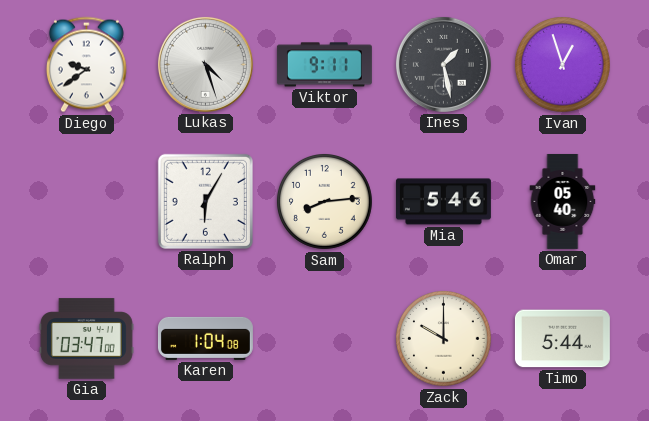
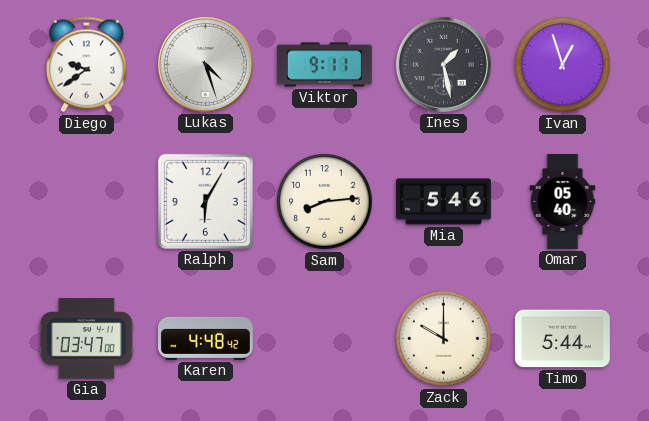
Karen: 1:04 -> 4:48 (205, 338)
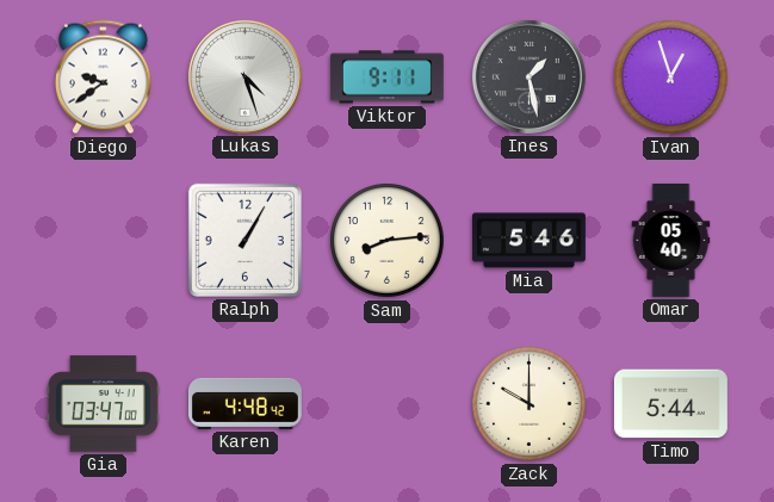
Ralph: 6:05 -> 1:05 (244, 240)
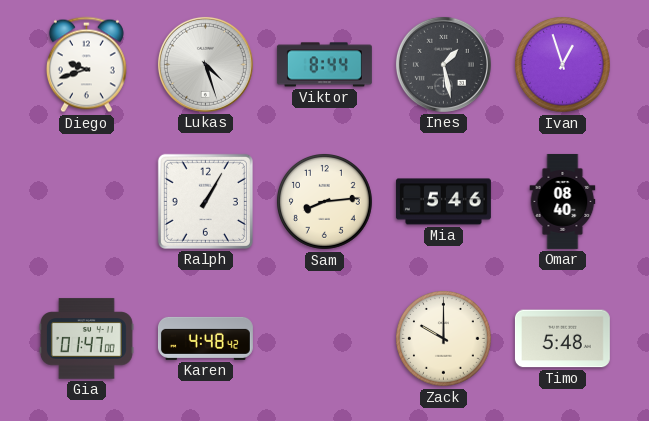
Diego: 9:39 -> 9:42 (86, 65)
Viktor: 9:11 -> 8:44 (324, 65)
Omar: 05:40 -> 08:40 (563, 201)
Gia: 03:47 -> 01:47 (86, 339)
Timo: 5:44 -> 5:48 (562, 339)
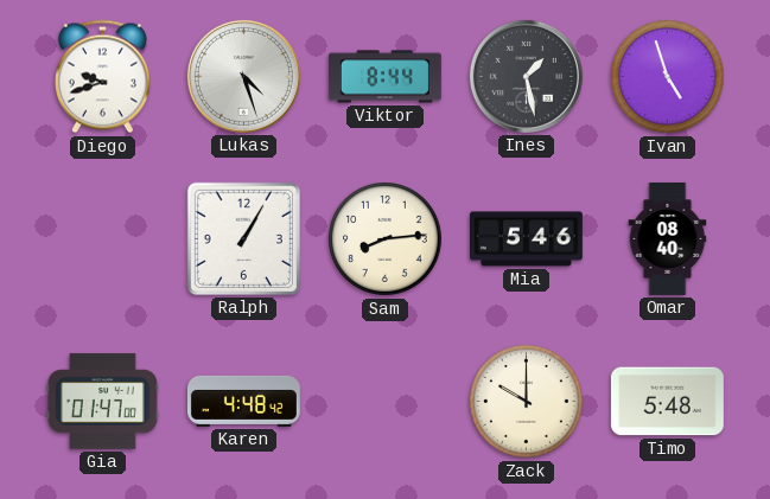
Ivan: 12:57 -> 4:57 (668, 77)
